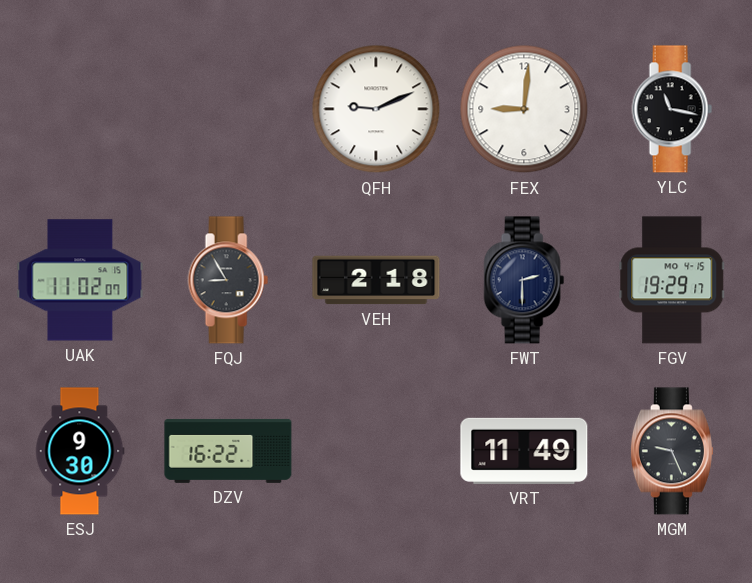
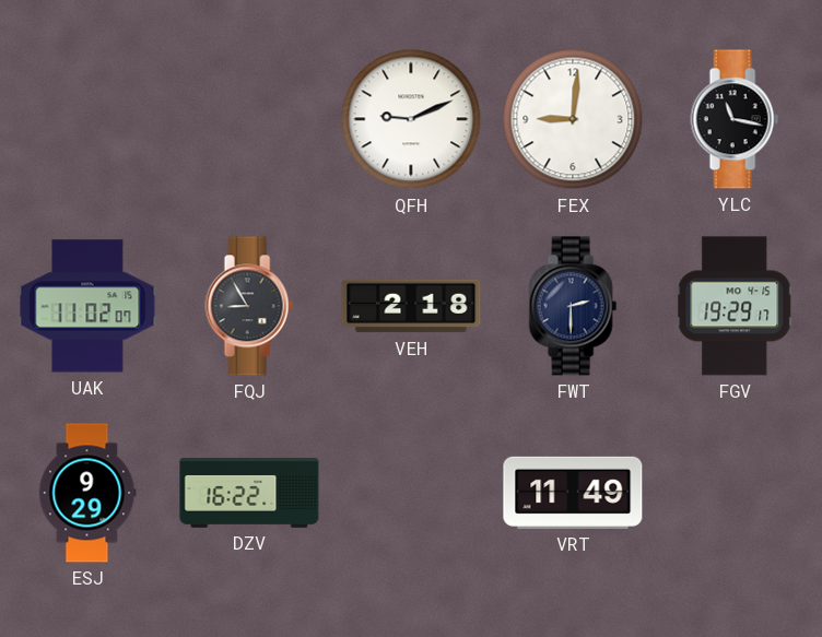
ESJ: 9:30 -> 9:29 (87, 493)
MGM: 9:26 -> none (672, 451)
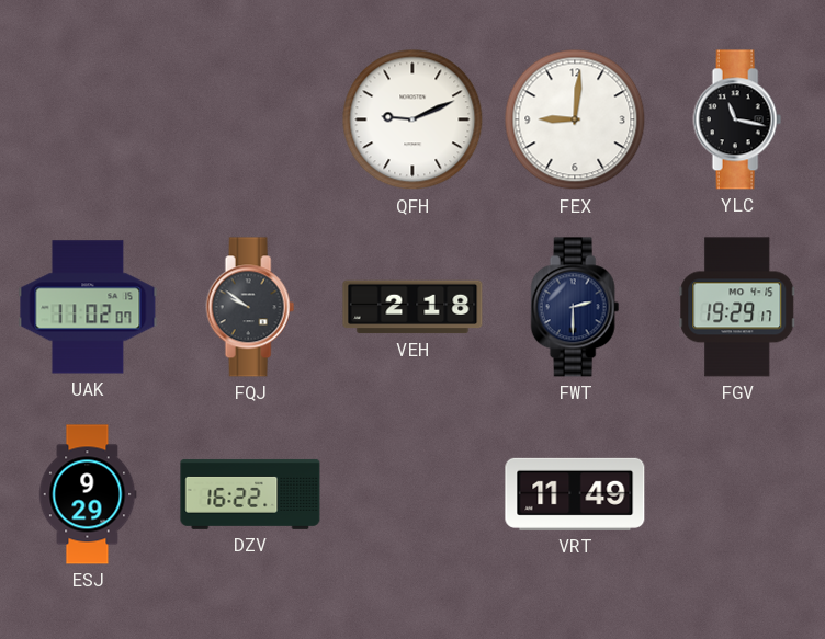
FQJ: 8:55 -> 9:51 (250, 307)
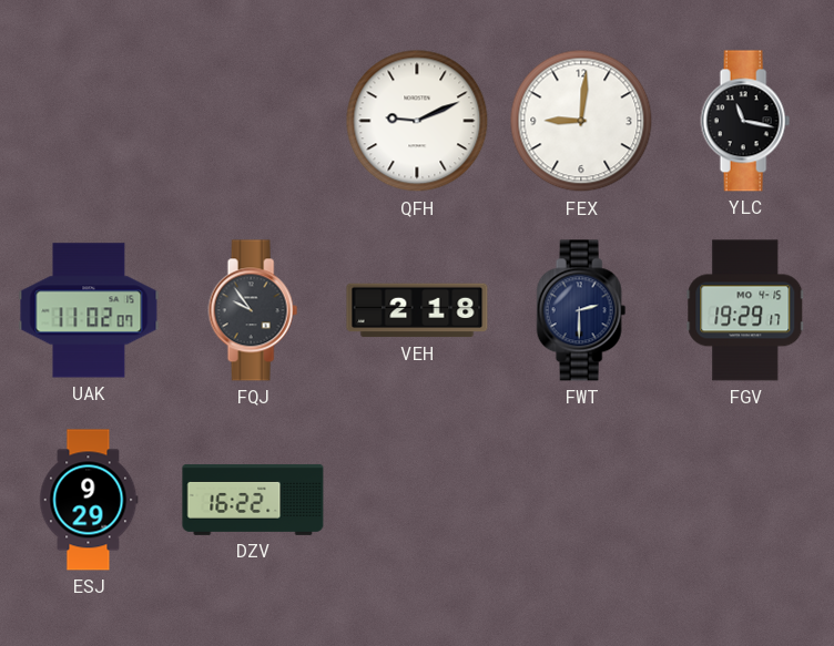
FQJ: 9:51 -> 9:54 (253, 310)
VRT: 11:49 -> none (575, 494)
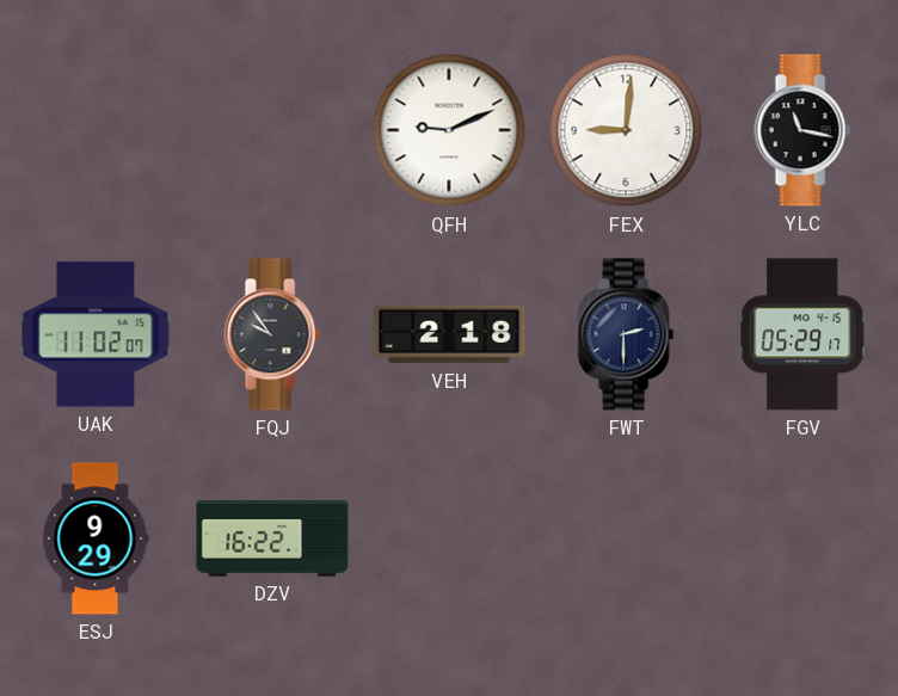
FGV: 19:29 -> 05:29 (802, 334)
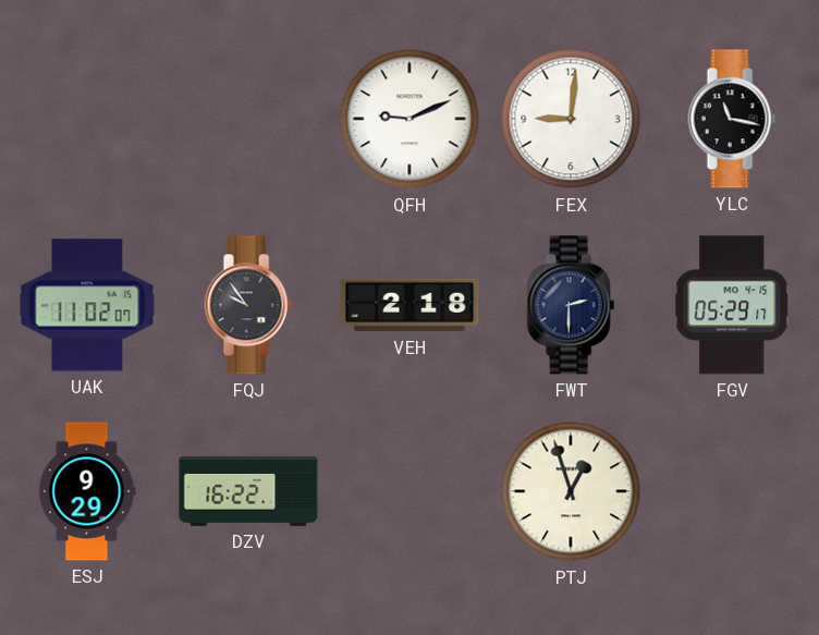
PTJ: none -> 12:57 (571, 491)
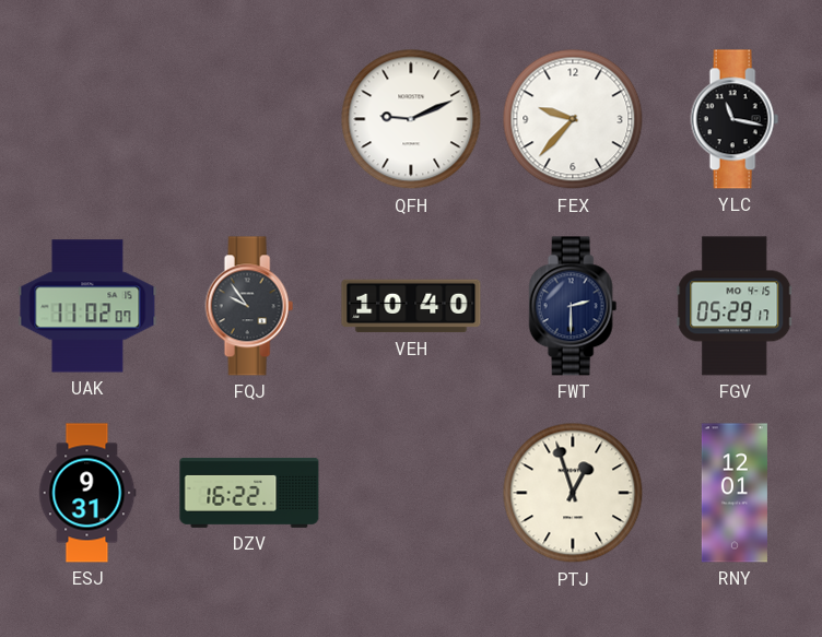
FEX: 9:01 -> 9:37 (573, 119)
VEH: 2:18 -> 10:40 (411, 306)
ESJ: 9:29 -> 9:31 (87, 493)
RNY: none -> 12:01 (735, 493)
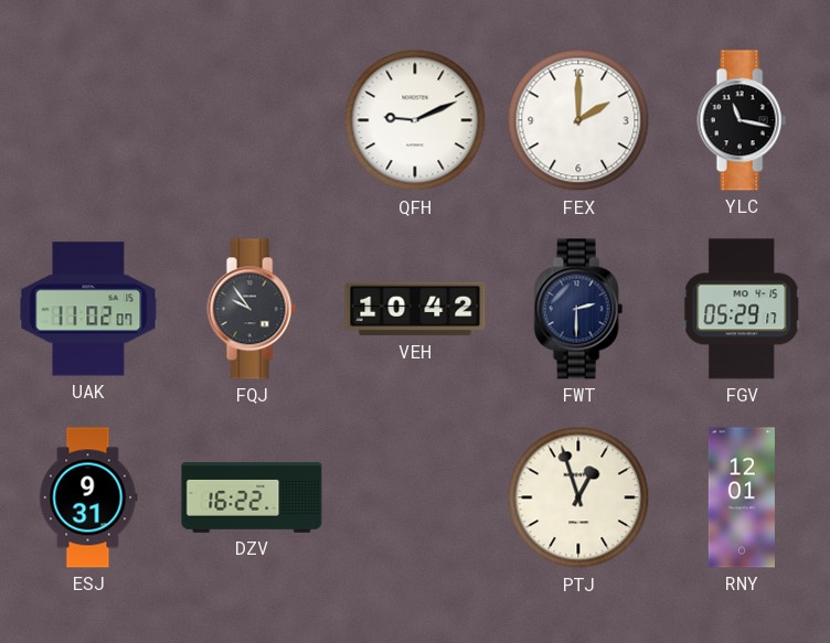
FEX: 9:37 -> 2:00 (578, 120)
VEH: 10:40 -> 10:42 (415, 309)
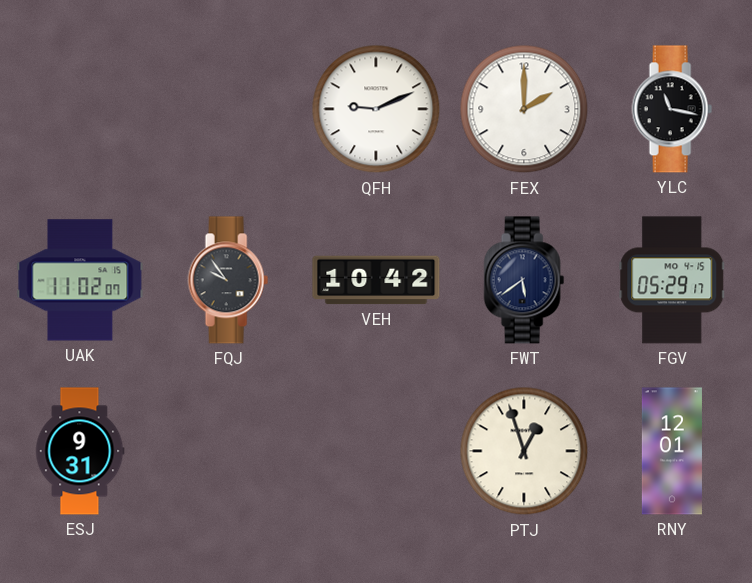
FWT: 2:30 -> 5:39 (524, 280)
DZV: 16:22 -> none (252, 497)
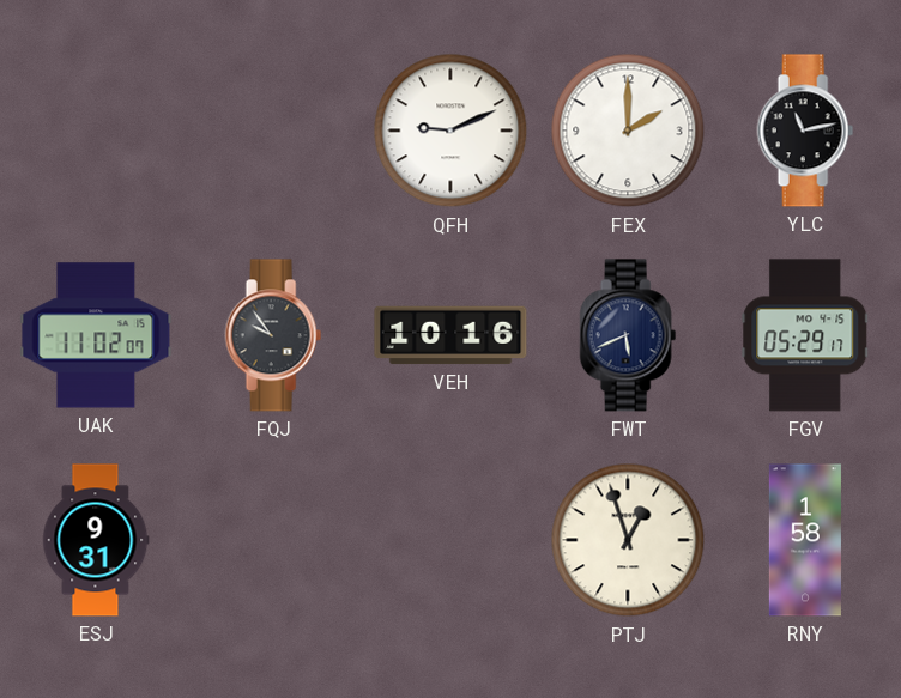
YLC: 11:17 -> 11:13 (805, 131)
VEH: 10:42 -> 10:16 (450, 335)
FWT: 5:39 -> 5:41 (628, 335)
RNY: 12:01 -> 1:58 (805, 540)
